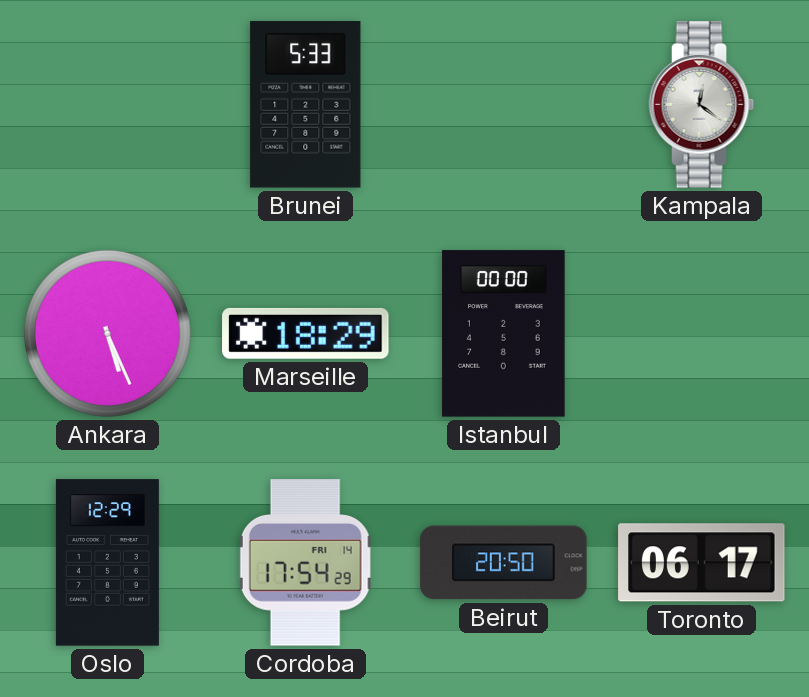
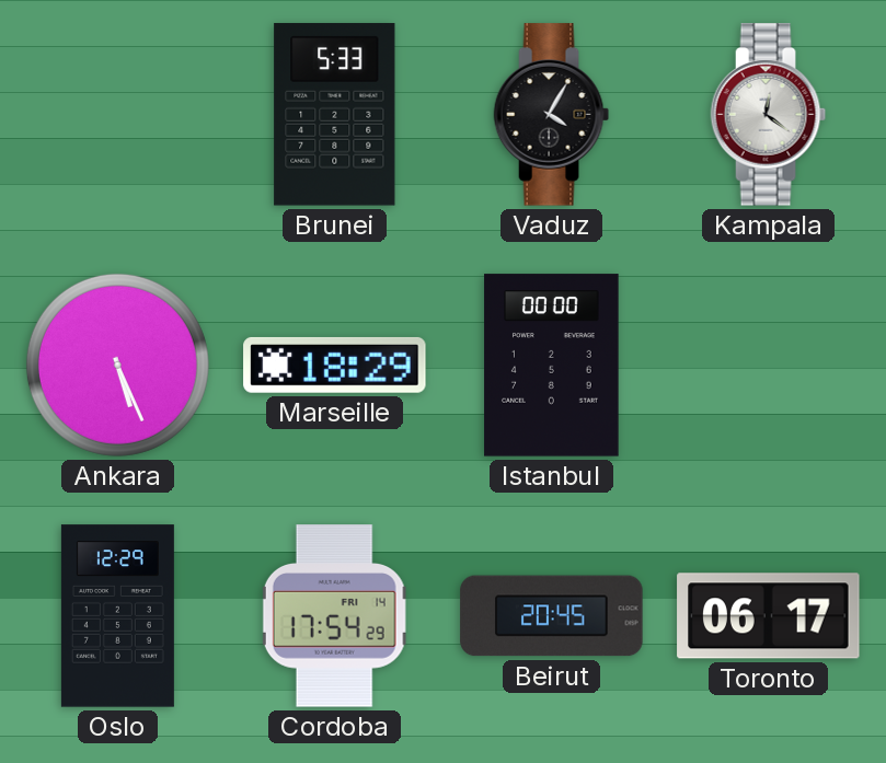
Vaduz: none -> 4:05 (552, 115)
Beirut: 20:50 -> 20:45 (552, 616)
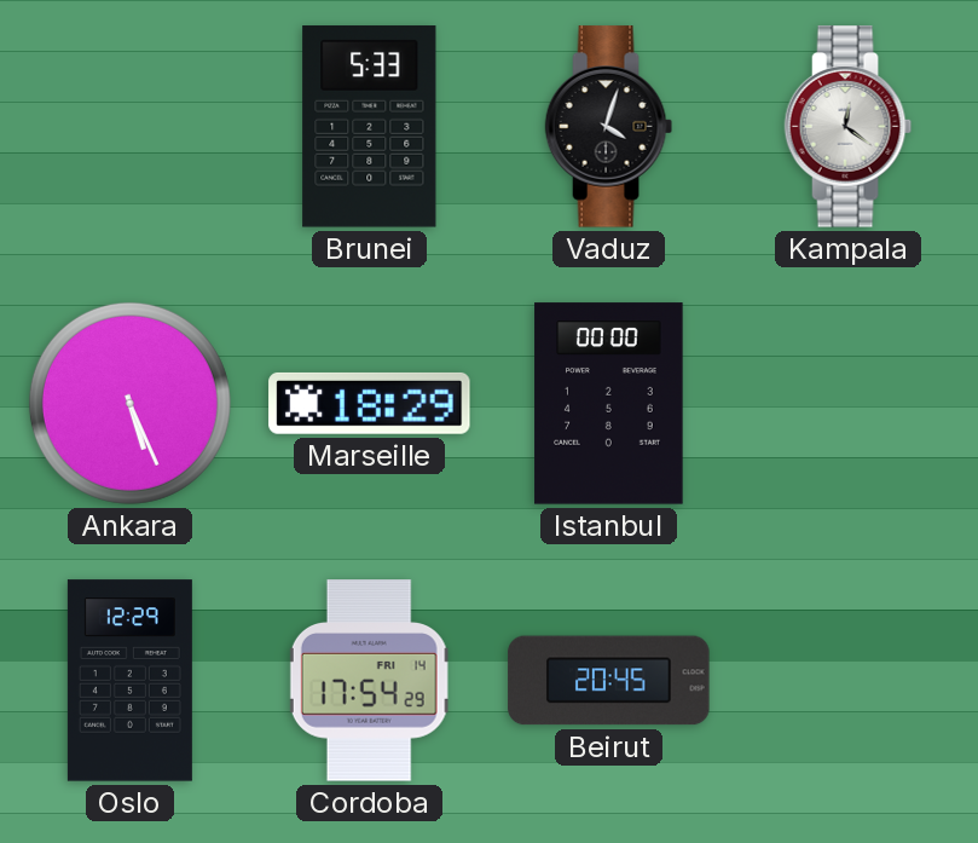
Vaduz: 4:05 -> 4:03 (609, 127)
Toronto: 06:17 -> none (769, 616)
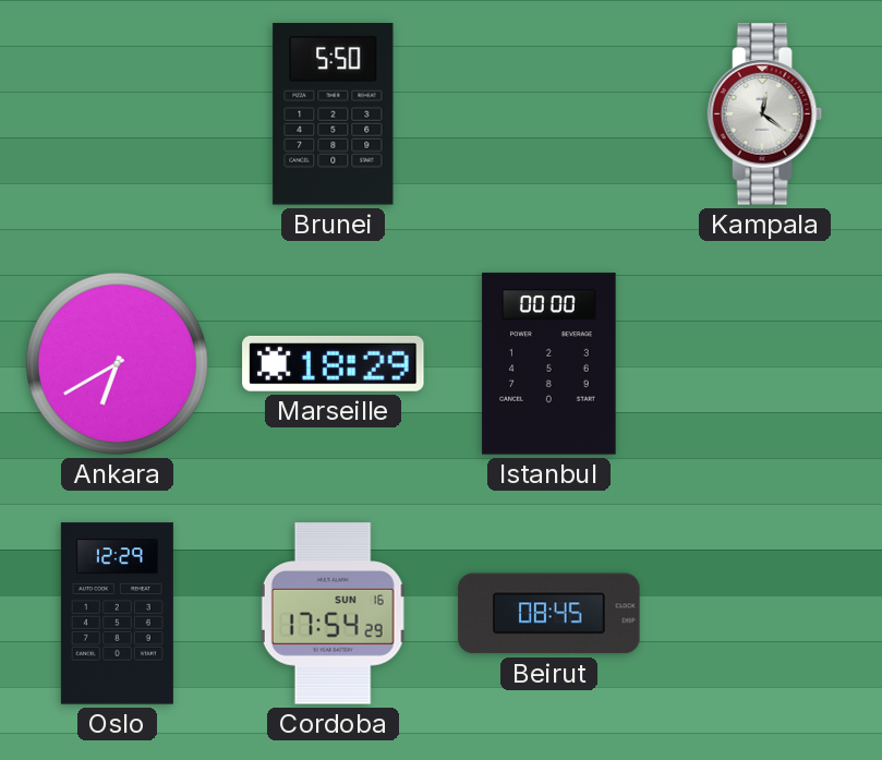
Brunei: 5:33 -> 5:50 (334, 114)
Vaduz: 4:03 -> none (609, 127)
Ankara: 5:26 -> 6:40 (117, 363)
Cordoba date: FRI 14 -> SUN 16 (333, 614)
Beirut: 20:45 -> 08:45 (549, 614)
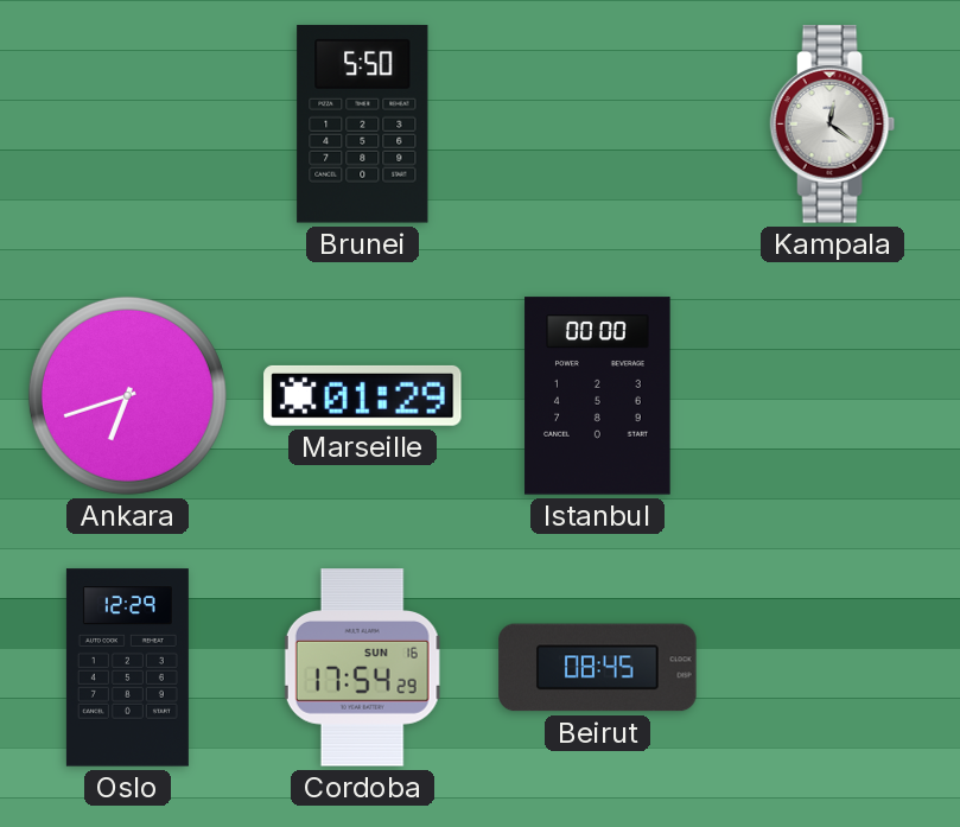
Ankara: 6:40 -> 6:42 (127, 395)
Marseille: 18:29 -> 01:29 (363, 395)
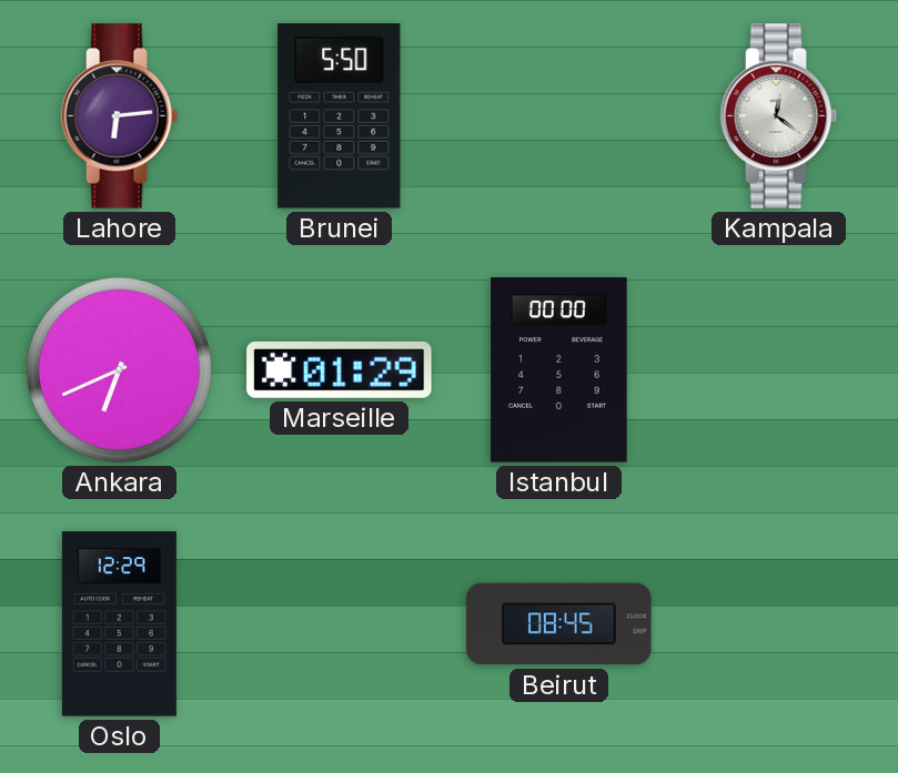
Lahore: none -> 6:14 (120, 116)
Ankara: 6:42 -> 6:41 (119, 369)
Cordoba: 17:54 -> none (362, 668)
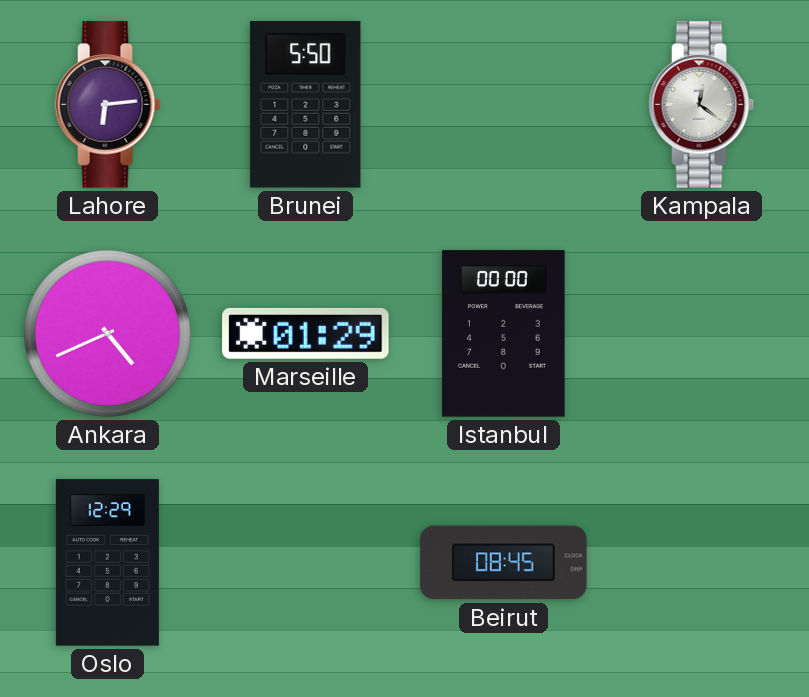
Ankara: 6:41 -> 4:41 (107, 333)
